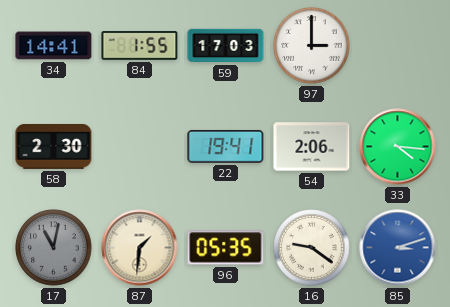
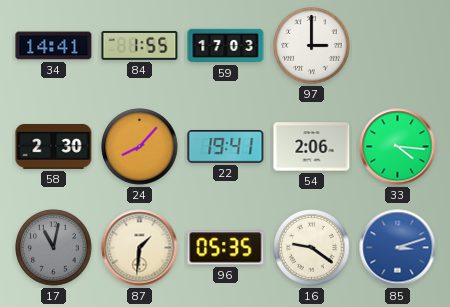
24: none -> 8:07 (140, 147)
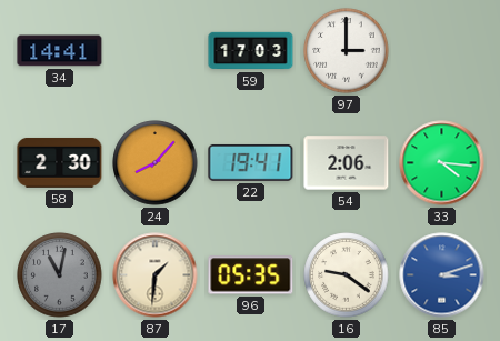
84: 1:55 -> none (140, 46)
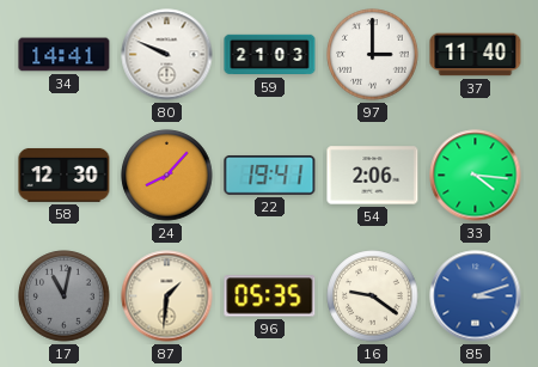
80: none -> 9:49 (167, 55)
59: 17:03 -> 21:03 (270, 55)
37: none -> 11:40 (476, 55)
58: 2:30 -> 12:30 (65, 176)
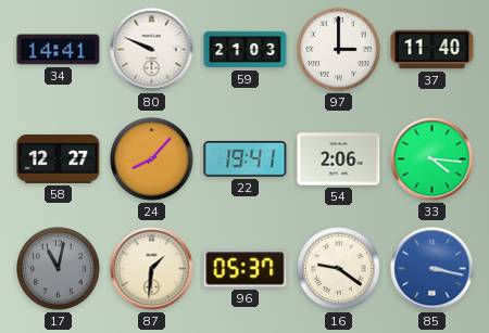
58: 12:30 -> 12:27 (59, 159)
96: 05:35 -> 05:37 (246, 269)
85: 3:12 -> 3:17 (432, 269)
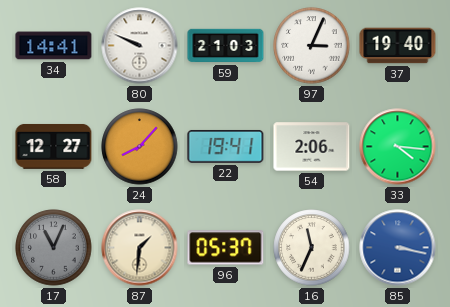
97: 3:00 -> 3:04 (312, 46)
37: 11:40 -> 19:40 (398, 46)
17: 11:02 -> 11:04 (54, 248)
16: 9:21 -> 11:34 (312, 248)
